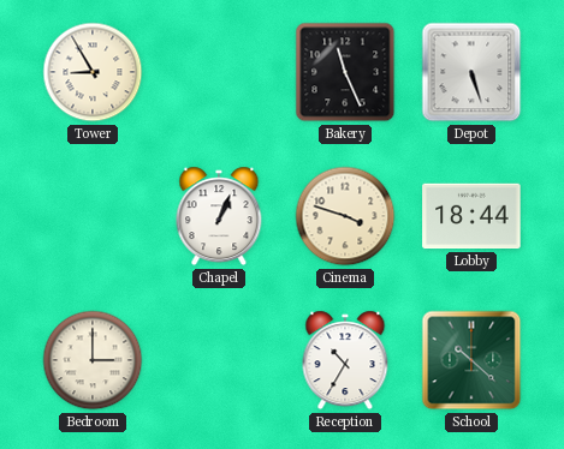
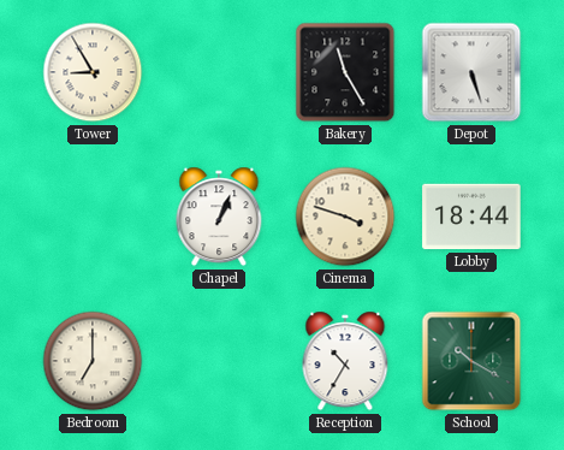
Bakery: 11:26 -> 11:25 (345, 72)
Bedroom: 3:00 -> 7:00 (93, 361)
School: 10:22 -> 10:20 (471, 361)
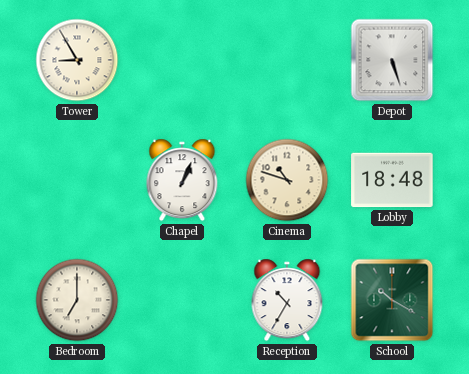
Bakery: 11:25 -> none (345, 72)
Cinema: 3:48 -> 10:48 (287, 180)
Lobby: 18:44 -> 18:48 (392, 180)
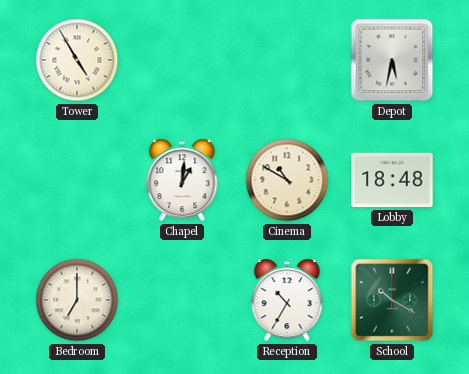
Tower: 8:55 -> 4:55 (77, 60)
Depot: 5:27 -> 5:32 (392, 60)
Chapel: 1:04 -> 1:01 (182, 180)
Cinema: 10:48 -> 10:50 (287, 180)
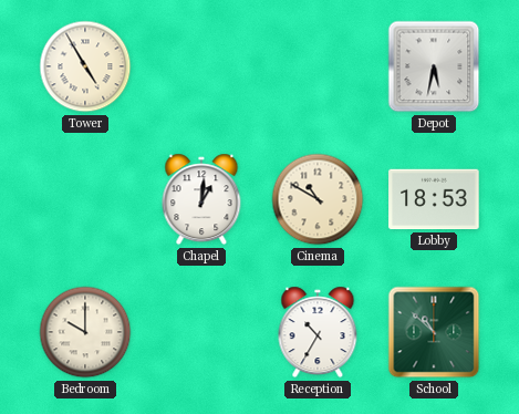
Lobby: 18:48 -> 18:53 (434, 199)
Bedroom: 7:00 -> 10:00 (85, 332)
School: 10:20 -> 10:52 (434, 332)
